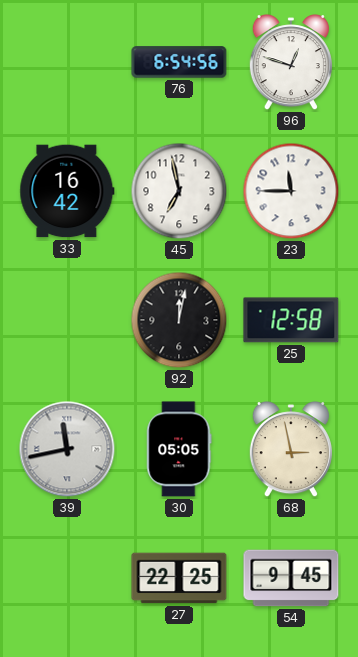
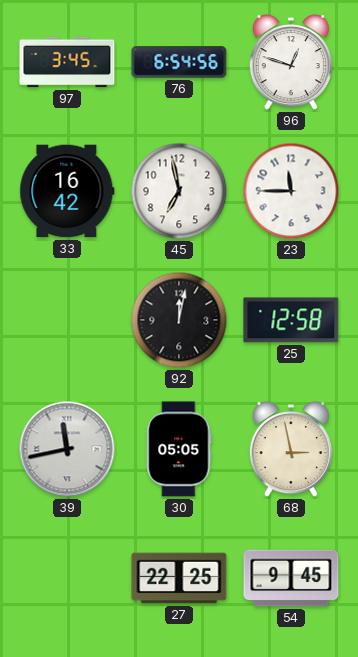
97: none -> 3:45 (67, 62)
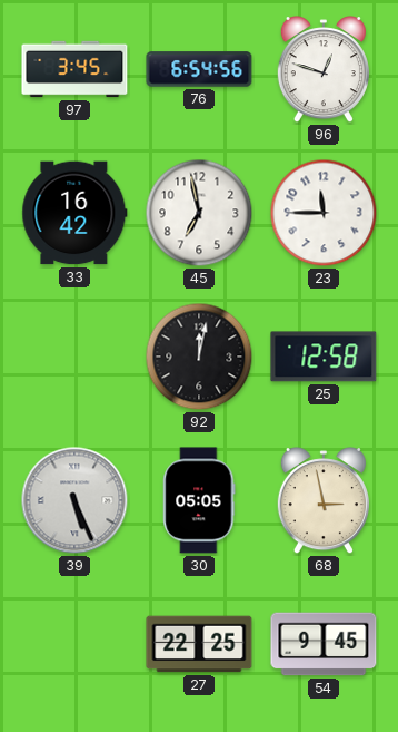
39: 11:43 -> 5:26 (74, 500)
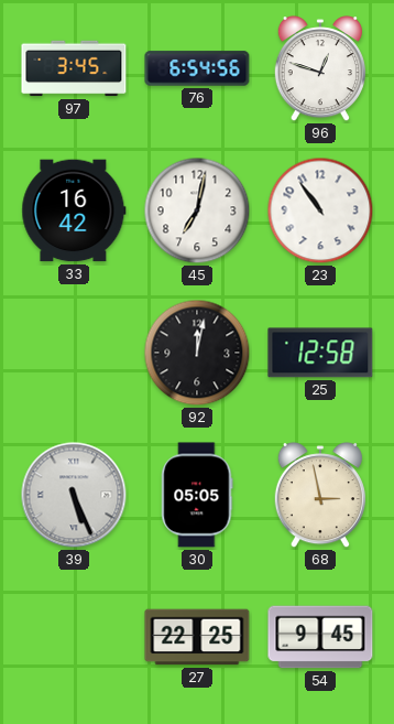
45: 6:58 -> 7:02 (197, 210)
23: 11:45 -> 10:54 (320, 210)
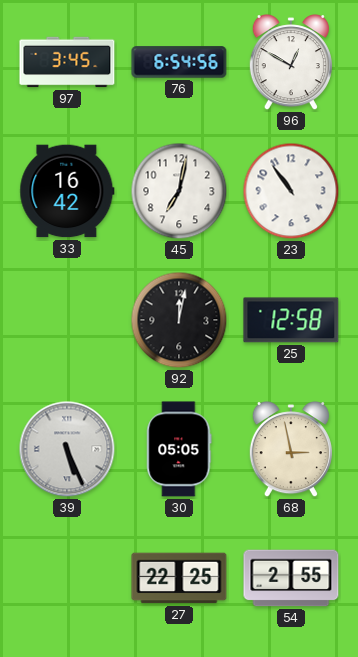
96: 12:48 -> 12:50 (291, 63)
54: 9:45 -> 2:55 (291, 578)
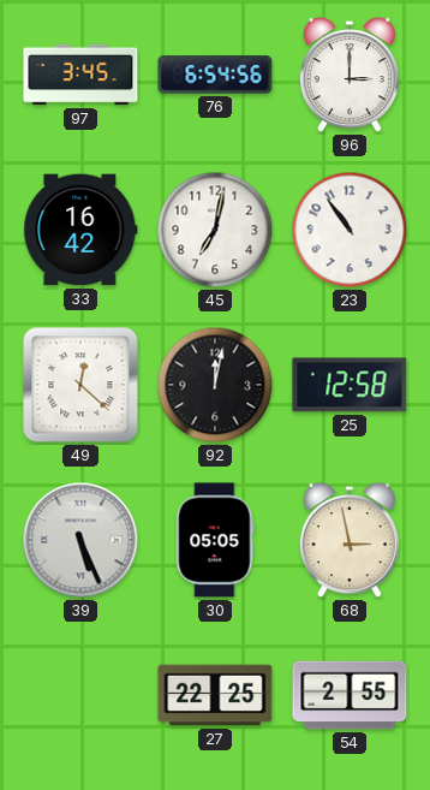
96: 12:50 -> 3:00 (350, 76)
49: none -> 12:22 (80, 385)
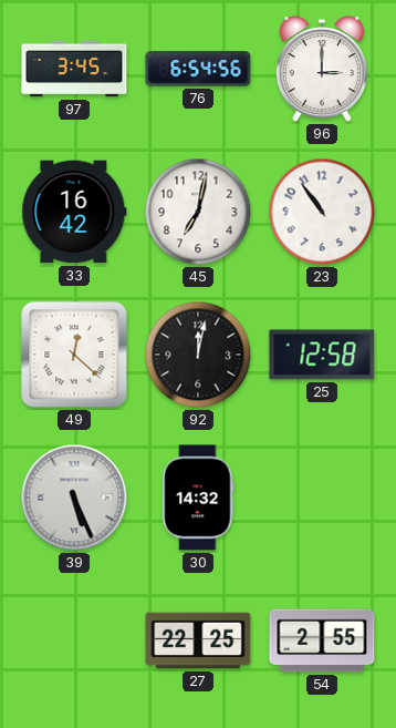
30: 05:05 -> 14:32 (198, 498)
68: 2:58 -> none (350, 541)
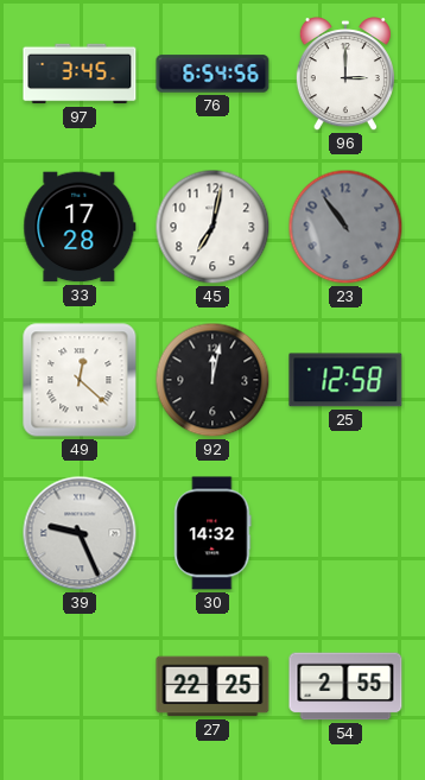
33: 16:42 -> 17:28 (80, 227)
23 dial: white -> grey (345, 227)
39: 5:26 -> 9:26 (80, 533)
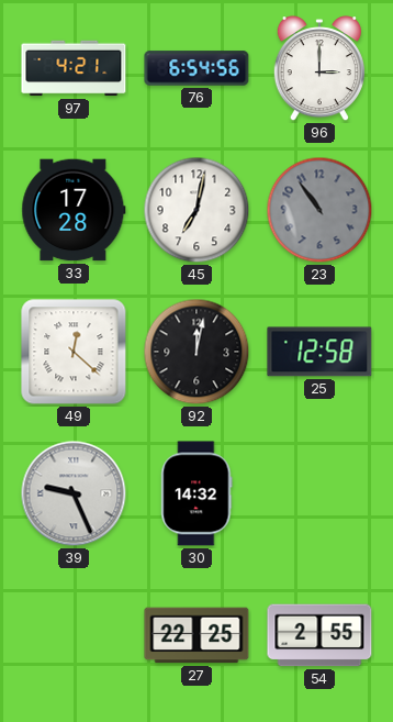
97: 3:45 -> 4:21 (74, 68)
